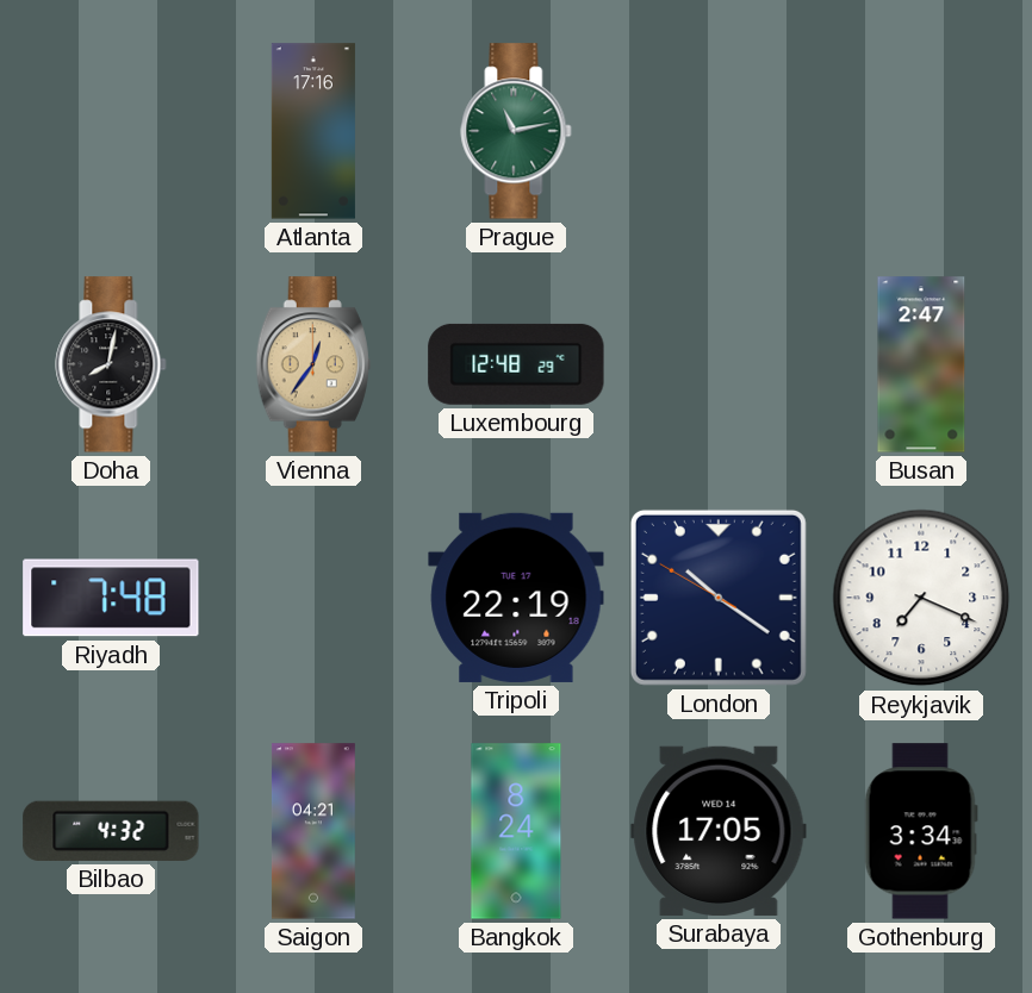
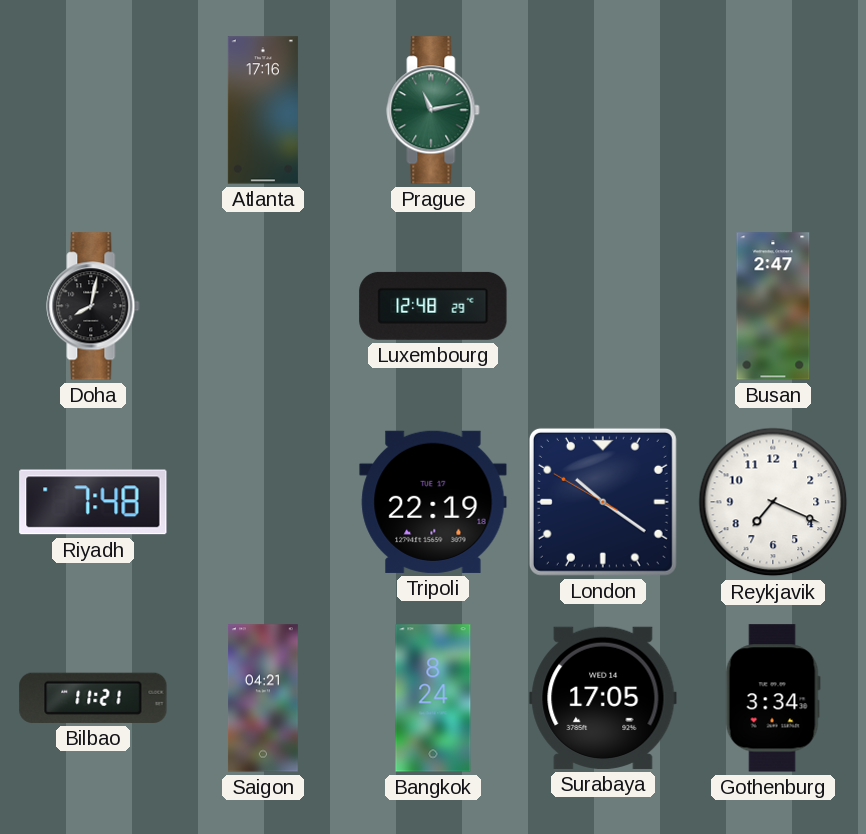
Vienna: 12:36 -> none (313, 364)
Bilbao: 4:32 -> 11:21 (93, 698)
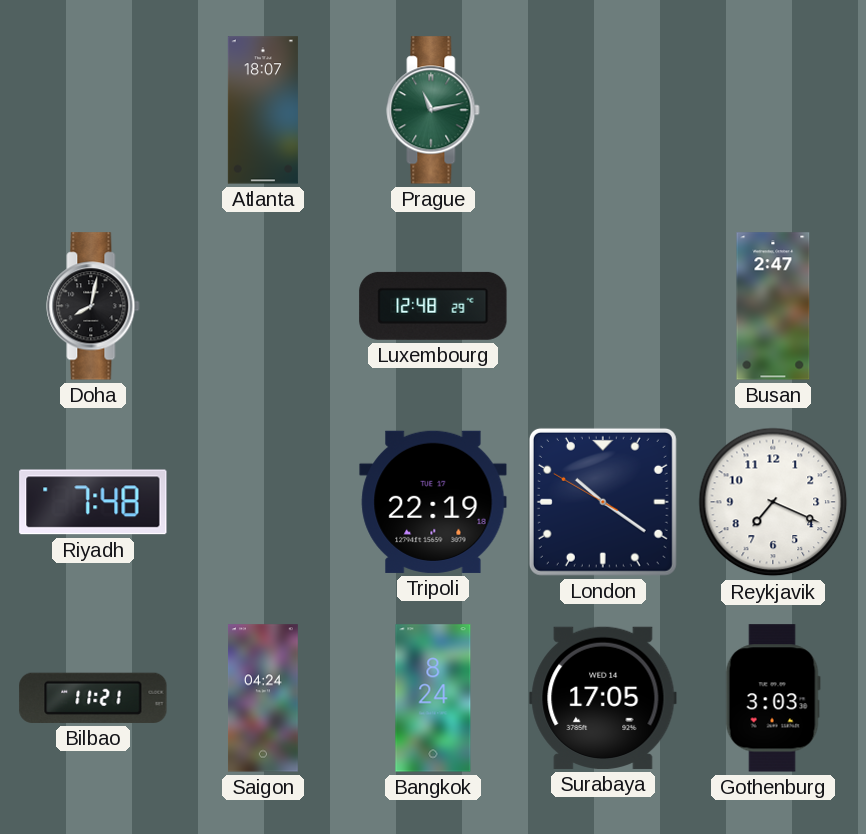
Atlanta: 17:16 -> 18:07 (263, 110)
Saigon: 04:21 -> 04:24 (263, 698)
Gothenburg: 3:34 -> 3:03 (773, 698)
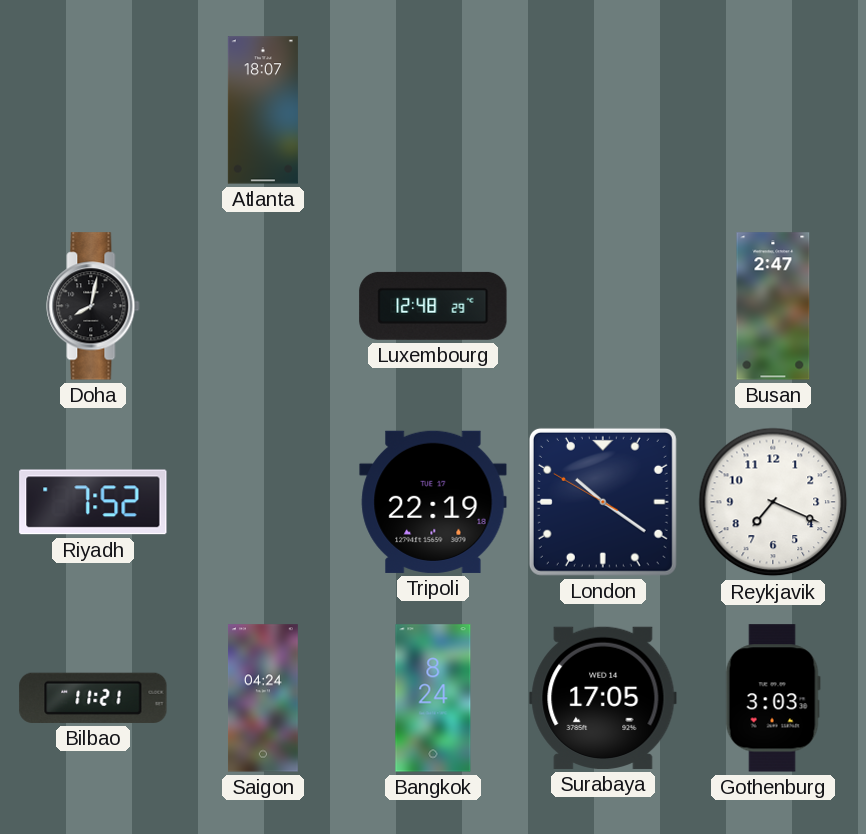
Prague: 11:13 -> none (433, 110)
Riyadh: 7:48 -> 7:52 (93, 502)
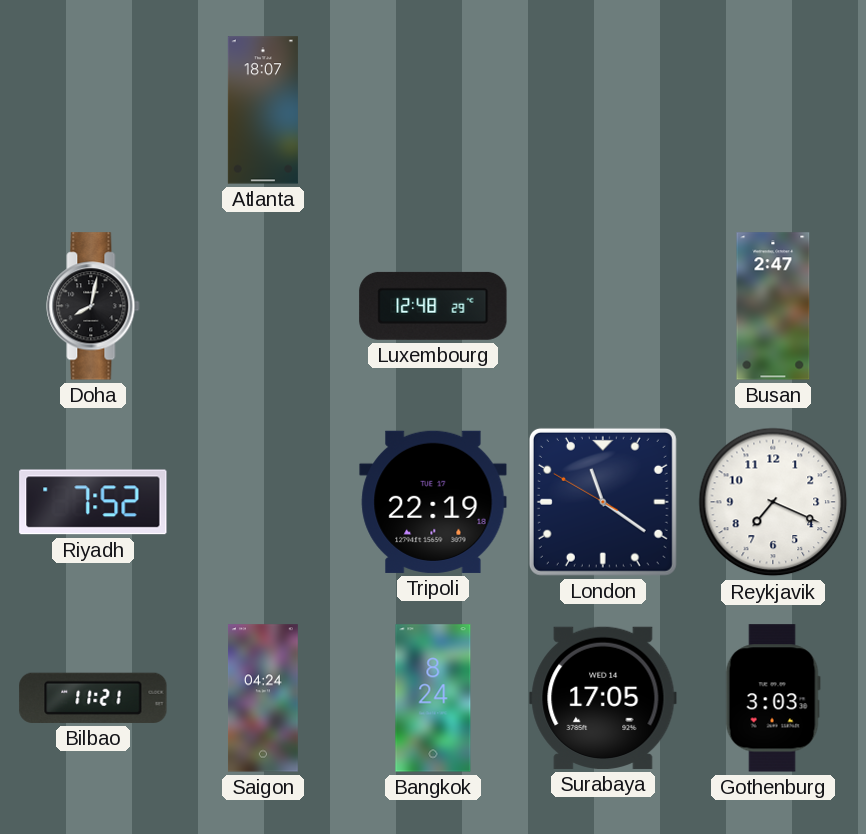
London: 10:20 -> 11:20 (603, 502)
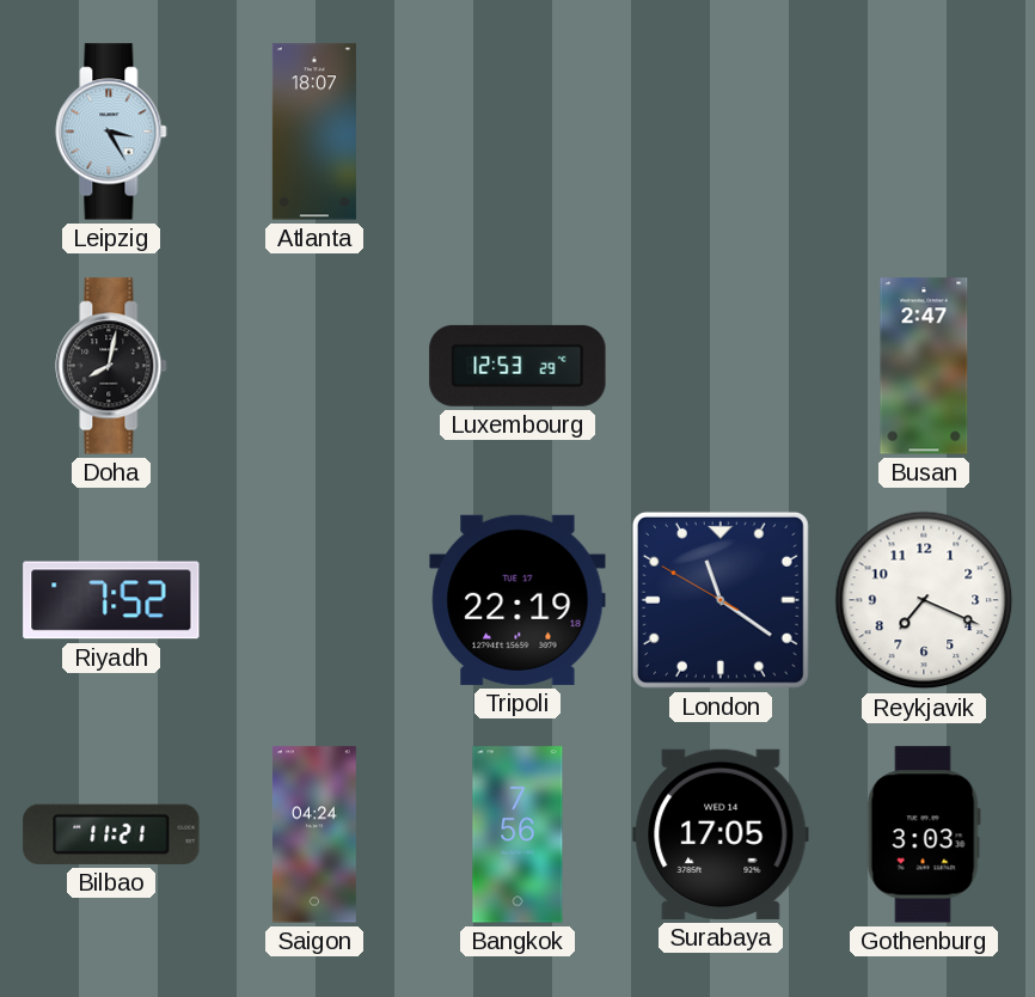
Leipzig: none -> 3:25 (111, 131)
Luxembourg: 12:48 -> 12:53 (517, 366)
Bangkok: 8:24 -> 7:56 (517, 834)
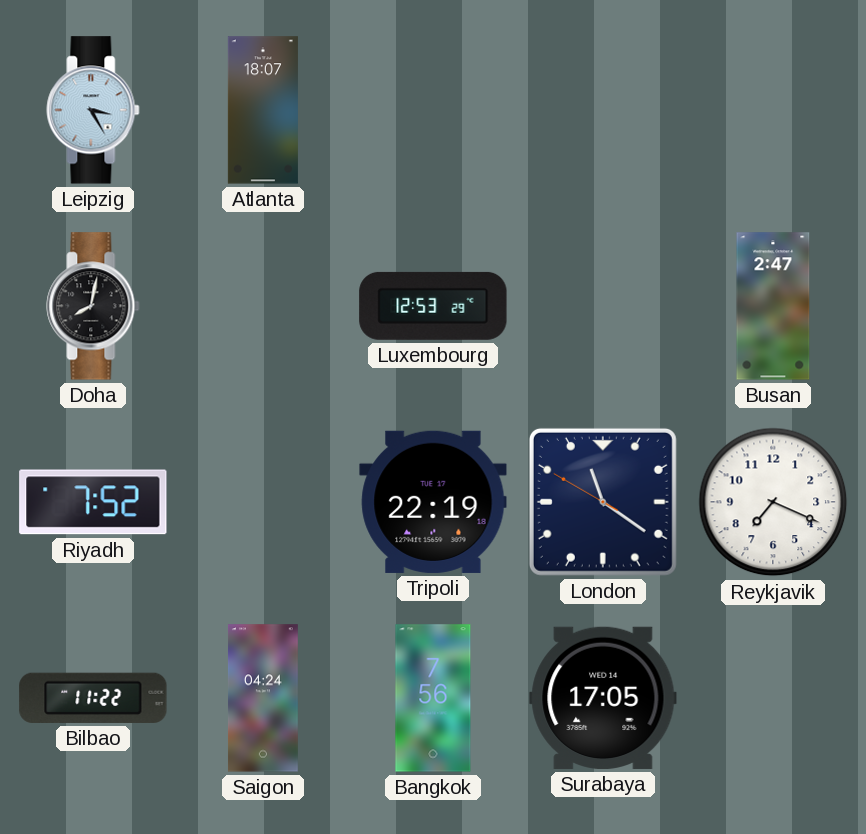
Bilbao: 11:21 -> 11:22 (93, 698)
Gothenburg: 3:03 -> none (924, 834)
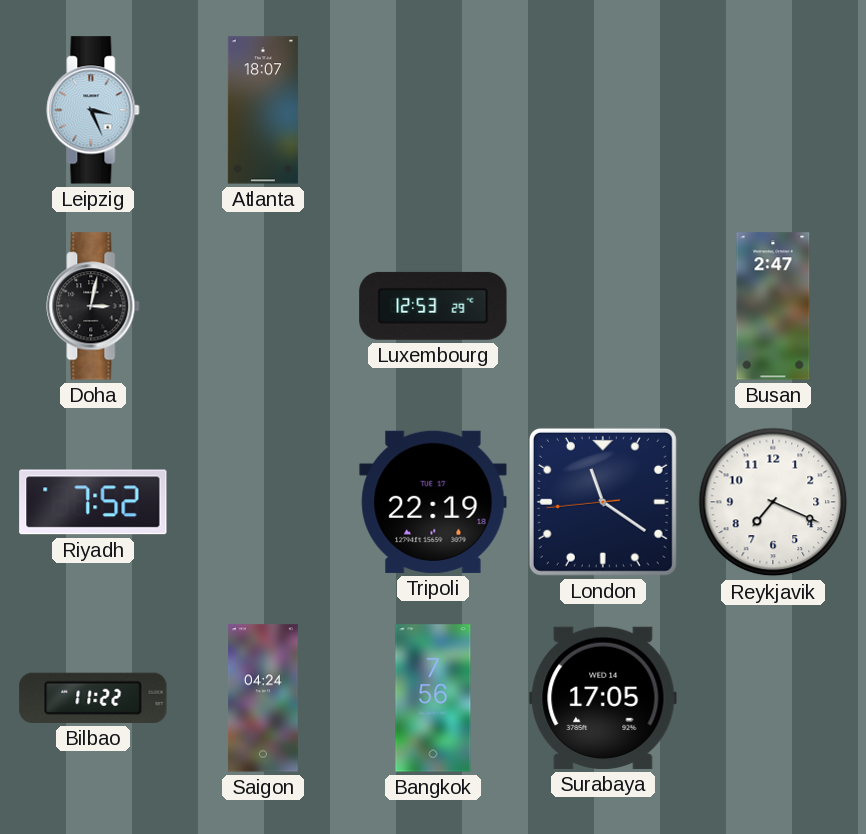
Leipzig: 3:25 -> 3:26 (93, 110)
Doha: 8:02 -> 3:02 (93, 306)
London: 11:20:50 -> 11:20:44 (603, 502)
